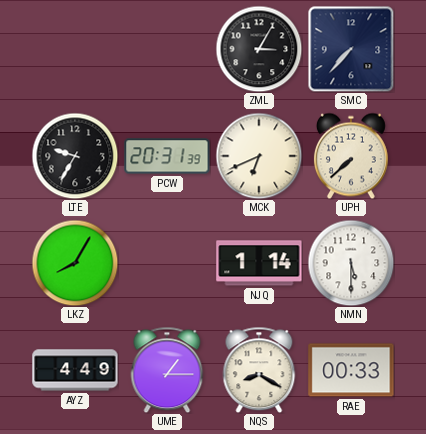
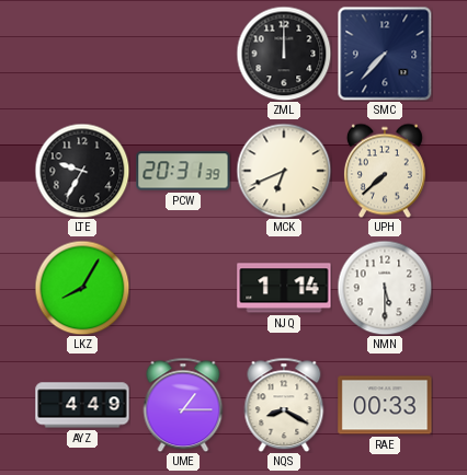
ZML: 3:05 -> 12:00 (284, 54)
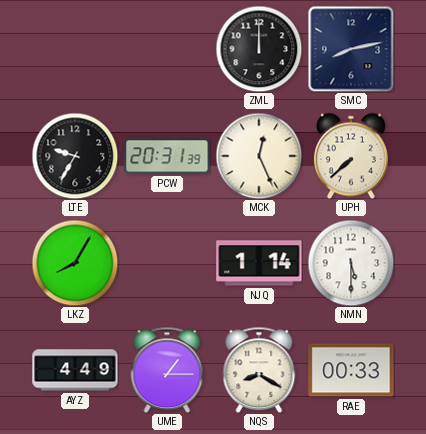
SMC: 7:37 -> 8:13 (351, 49)
MCK: 6:41 -> 12:26 (259, 156)
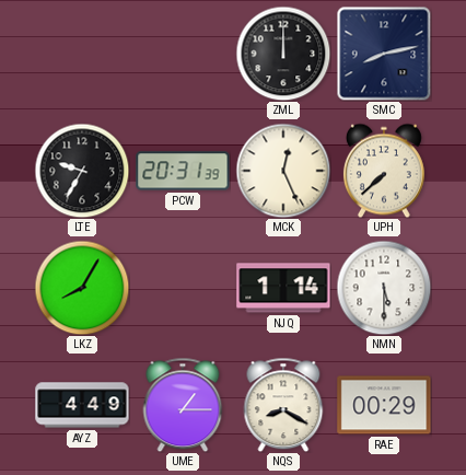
RAE: 00:33 -> 00:29 (384, 405)
